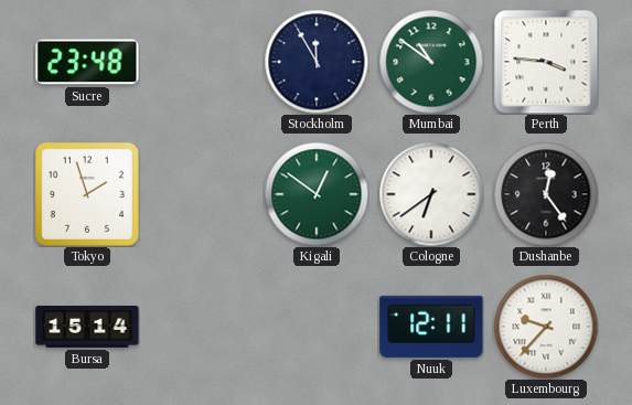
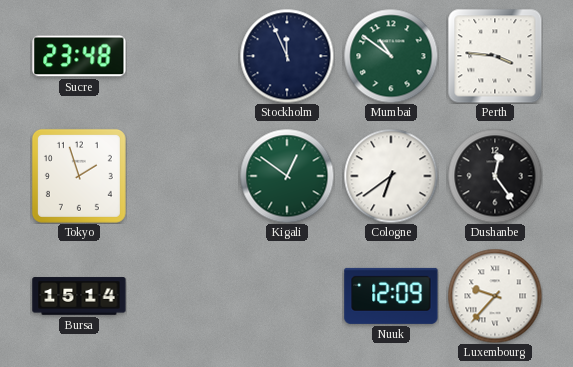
Stockholm: 11:55 -> 11:56 (287, 56)
Nuuk: 12:11 -> 12:09 (391, 296)
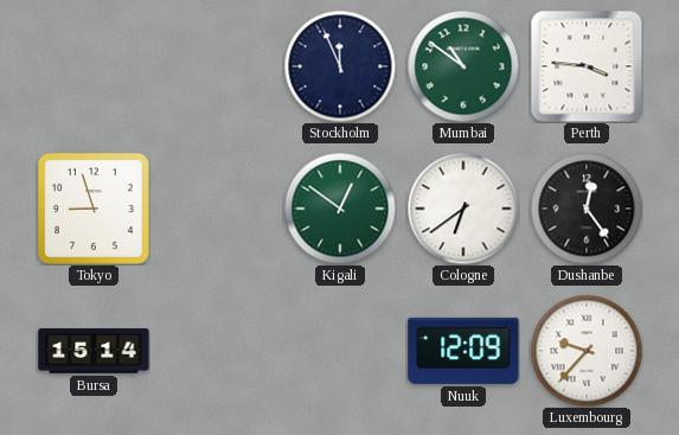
Sucre: 23:48 -> none (79, 56)
Tokyo: 1:57 -> 8:57 (94, 209)
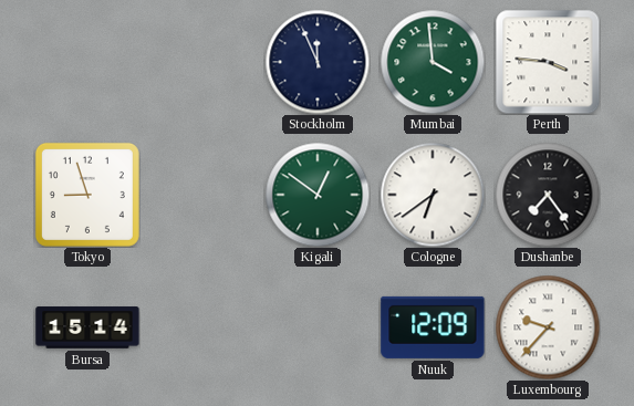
Mumbai: 10:51 -> 3:59 (433, 62)
Dushanbe: 12:24 -> 7:24 (548, 195)
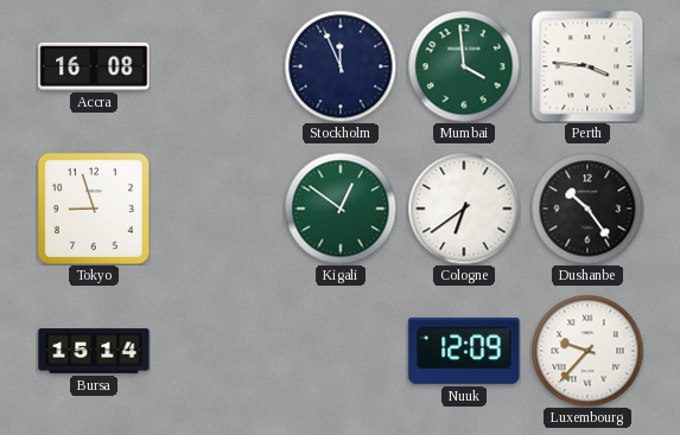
Accra: none -> 16:08 (94, 66)
Dushanbe: 7:24 -> 10:24 (587, 209)
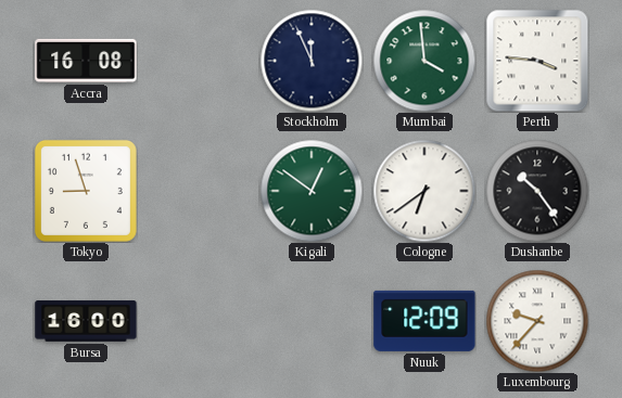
Bursa: 15:14 -> 16:00 (86, 321)
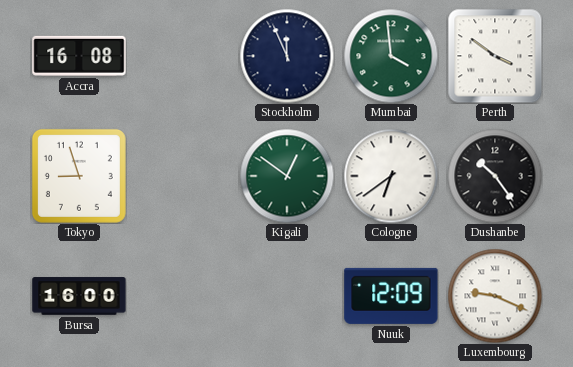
Perth: 3:46 -> 3:51 (495, 56)
Luxembourg: 9:37 -> 9:19 (495, 296)
